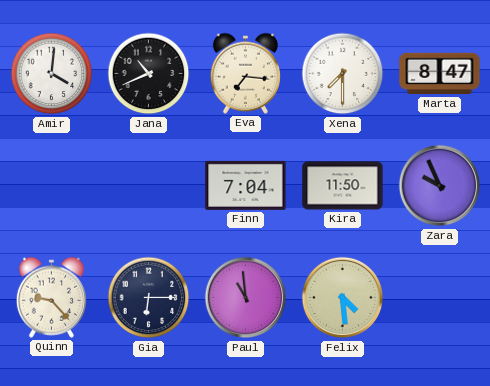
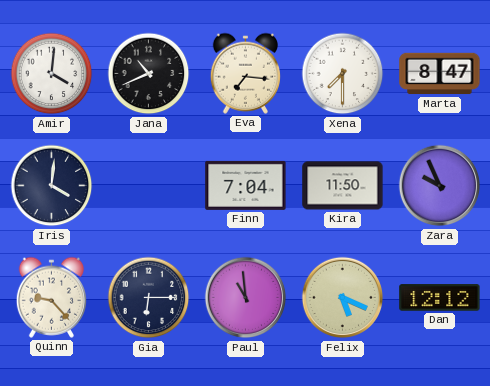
Iris: none -> 4:01 (52, 186)
Felix: 4:29 -> 5:19 (343, 298)
Dan: none -> 12:12 (440, 298)
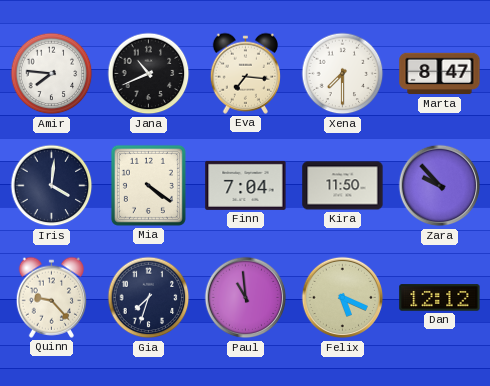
Amir: 4:01 -> 7:46 (52, 74)
Mia: none -> 4:21 (148, 185)
Zara: 9:56 -> 9:53 (440, 186)
Gia: 6:15 -> 7:33 (149, 298)
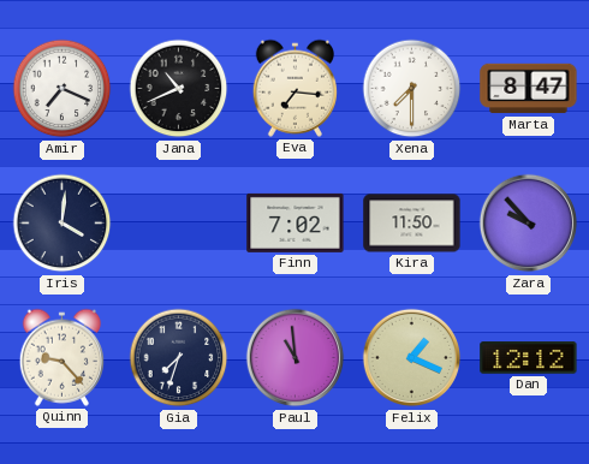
Amir: 7:46 -> 7:19 (63, 89)
Mia: 4:21 -> none (148, 185)
Finn: 7:04 -> 7:02 (296, 222)
Felix: 5:19 -> 1:19 (412, 358)
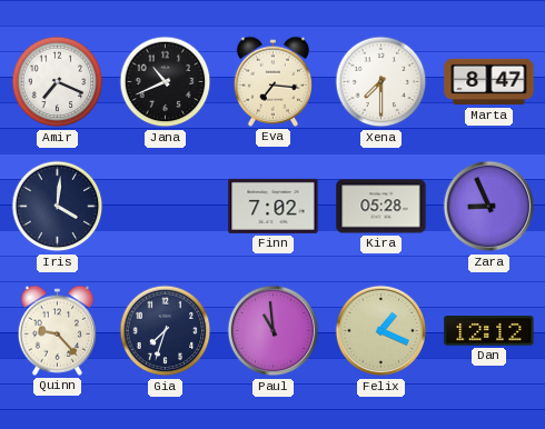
Kira: 11:50 -> 05:28 (381, 207)
Zara: 9:53 -> 8:56 (489, 207)
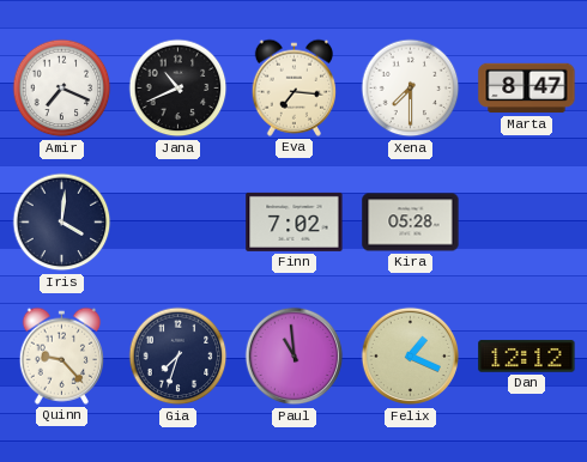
Zara: 8:56 -> none (489, 207)
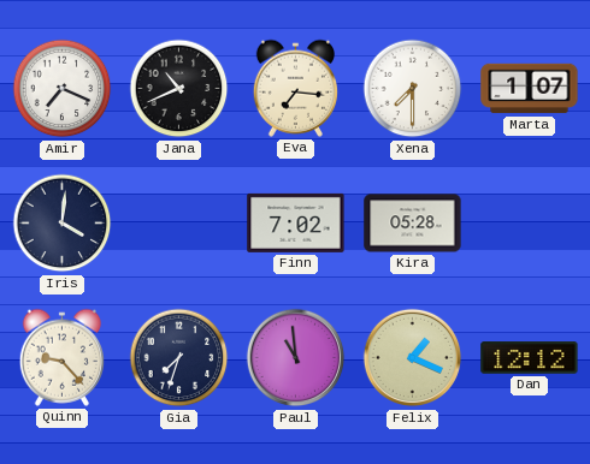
Marta: 8:47 -> 1:07 (530, 89)
